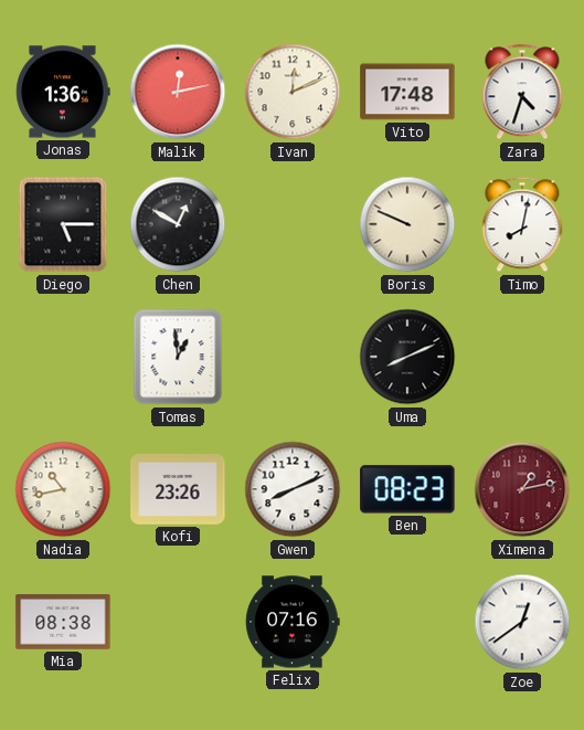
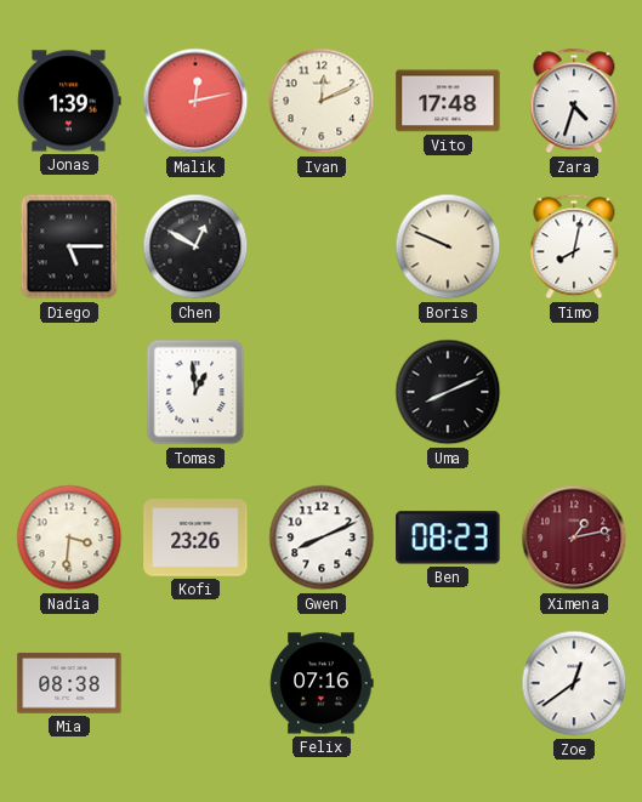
Jonas: 1:36 -> 1:39 (69, 101)
Nadia: 10:43 -> 3:31 (69, 537)
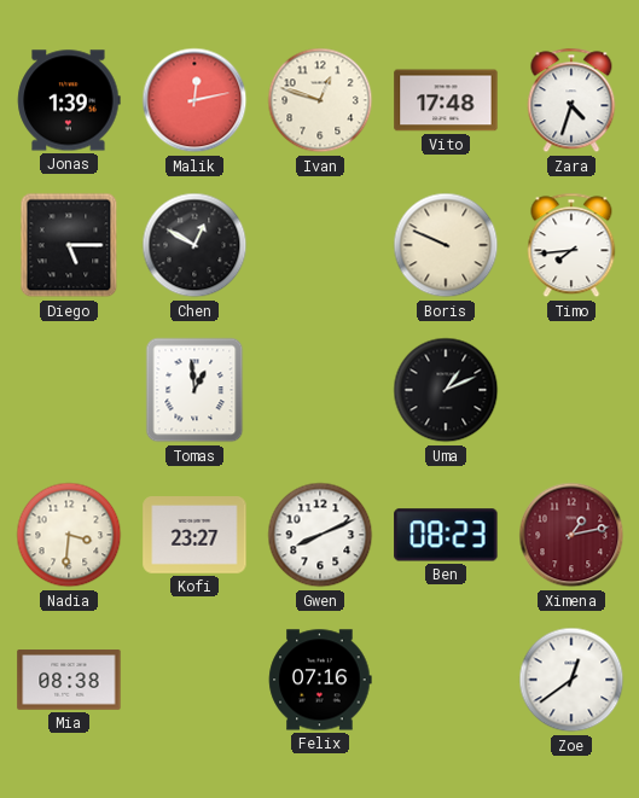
Ivan: 12:11 -> 12:48 (320, 100)
Timo: 8:02 -> 7:44 (571, 245)
Uma: 8:11 -> 1:11 (446, 390)
Kofi: 23:26 -> 23:27 (194, 535)
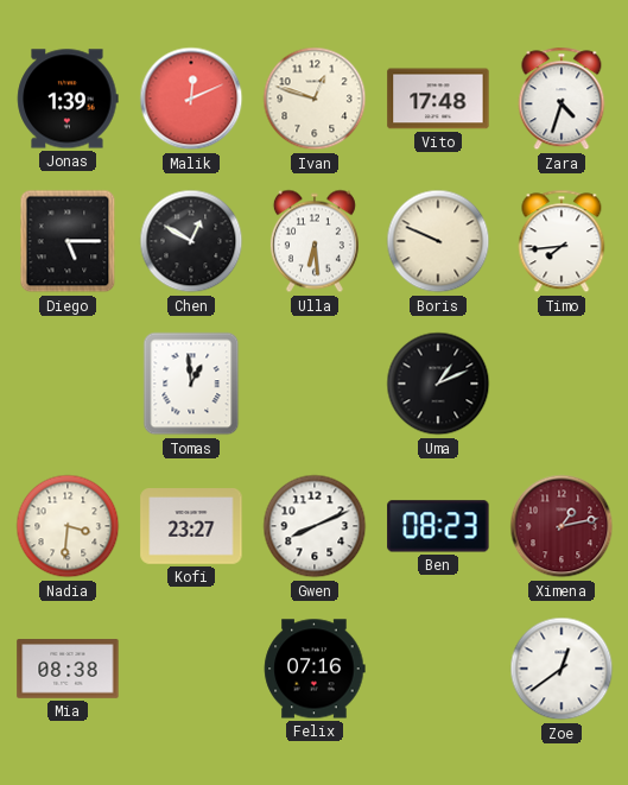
Malik: 12:13 -> 12:11 (191, 99)
Ulla: none -> 6:29 (315, 241)
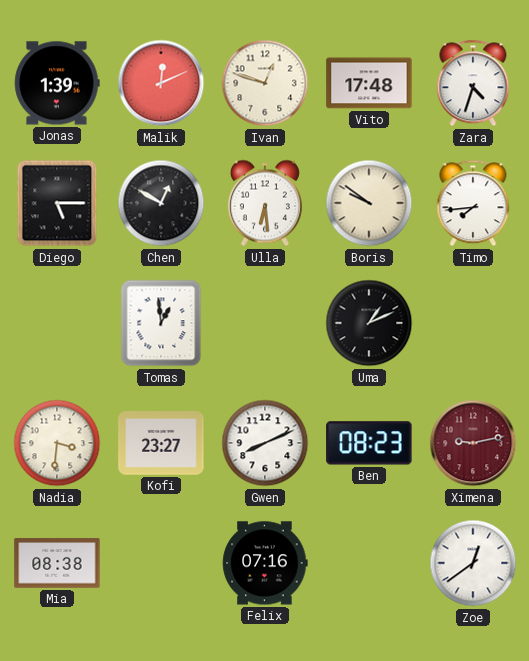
Boris: 9:49 -> 9:51 (369, 203)
Ximena: 1:13 -> 9:13 (473, 443)
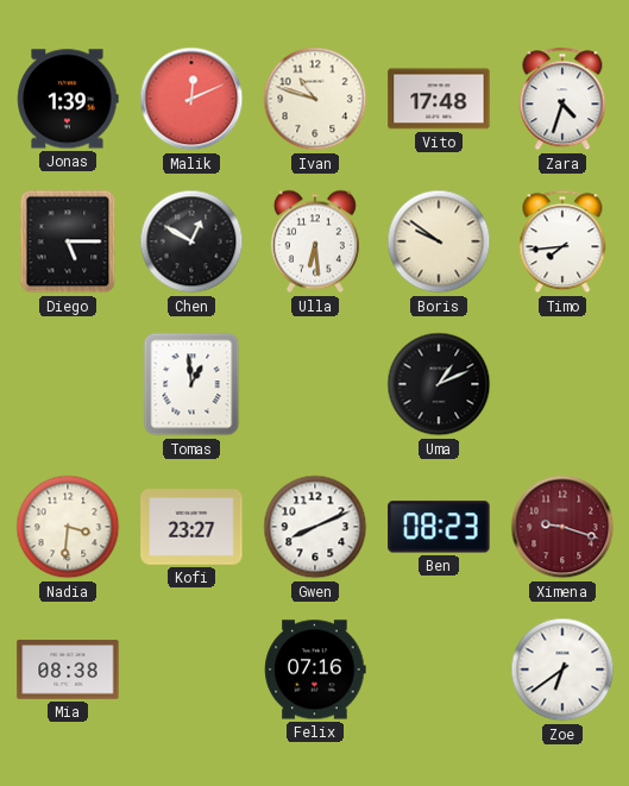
Ivan: 12:48 -> 10:48 (315, 99)
Ximena: 9:13 -> 9:18 (562, 527)
Zoe: 12:39 -> 6:39 (562, 669)
